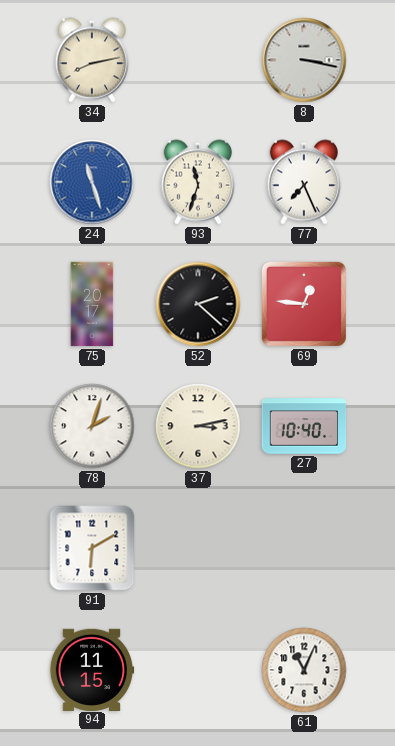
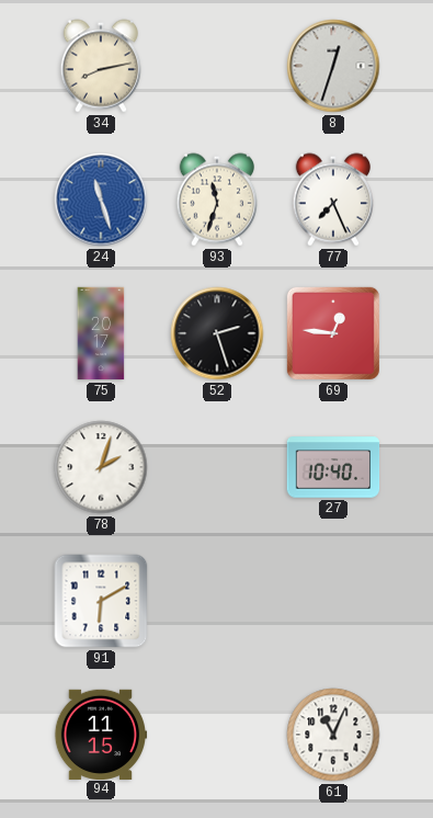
8: 3:17 -> 12:33 (333, 66)
52: 2:22 -> 2:27 (217, 333)
37: 3:13 -> none (198, 426)
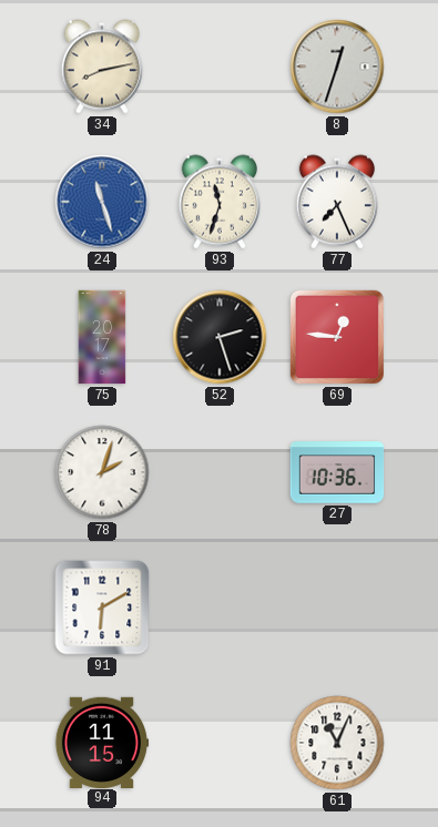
27: 10:40 -> 10:36 (337, 472)
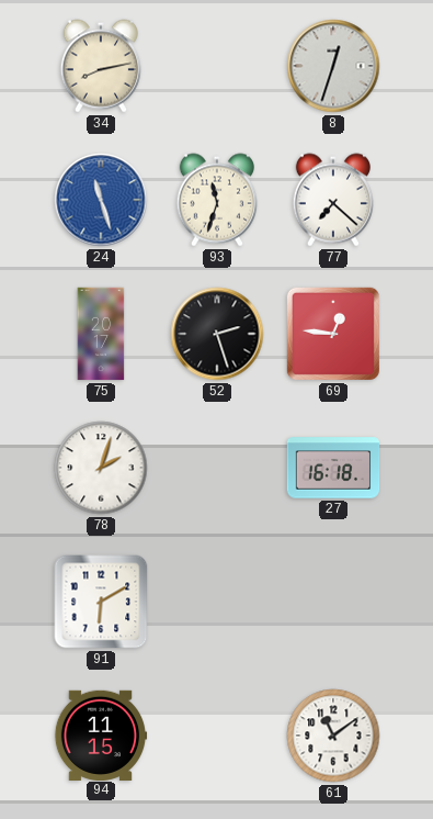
77: 7:26 -> 7:22 (332, 200)
27: 10:36 -> 16:18 (333, 468)
61: 11:04 -> 11:09 (333, 736)
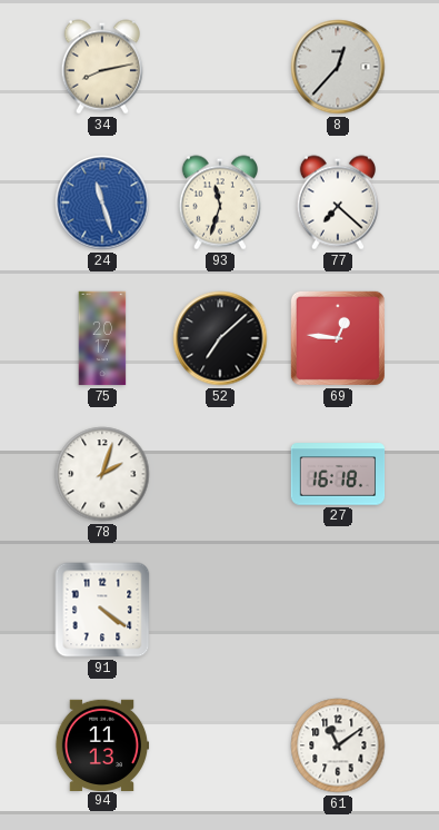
8: 12:33 -> 12:37 (338, 67)
52: 2:27 -> 7:08 (220, 338)
91: 6:10 -> 4:21 (102, 610)
94: 11:15 -> 11:13 (102, 744)
